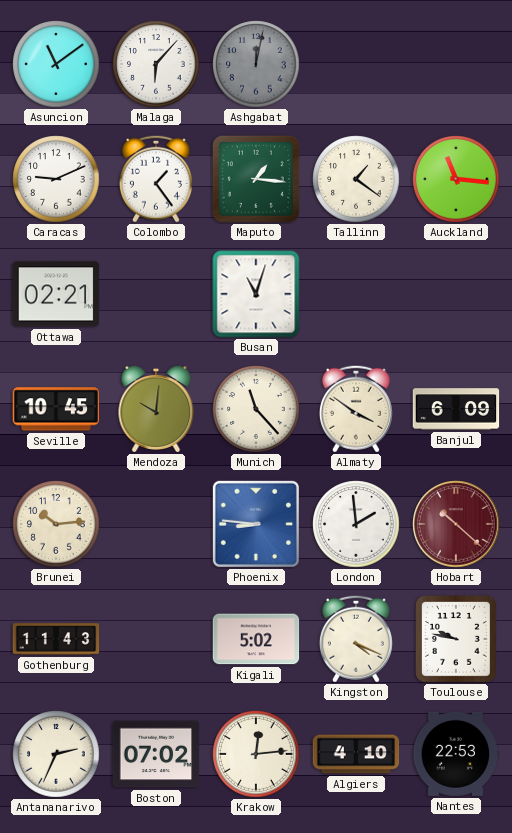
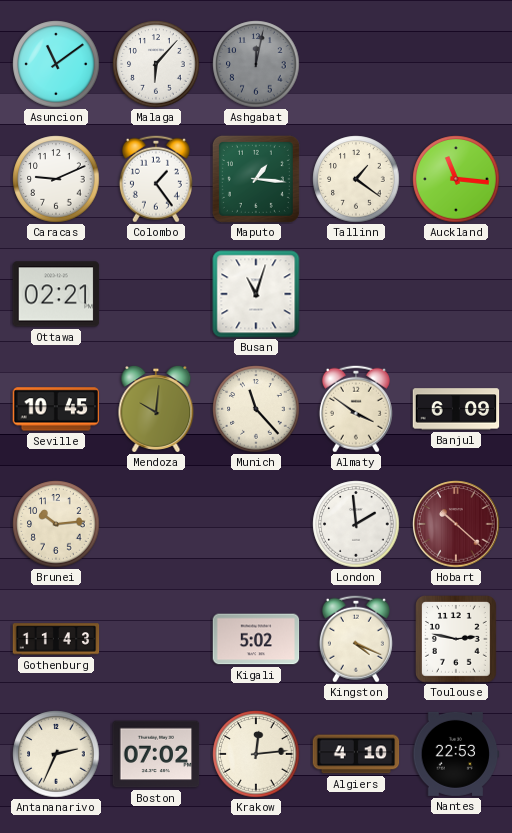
Phoenix: 8:46 -> none (256, 524)
Toulouse: 9:47 -> 2:47 (457, 640)
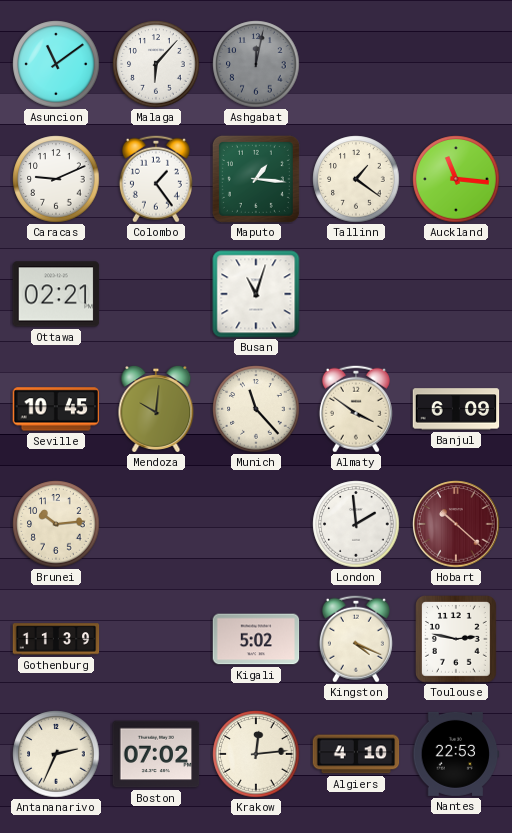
Gothenburg: 11:43 -> 11:39 (56, 639)
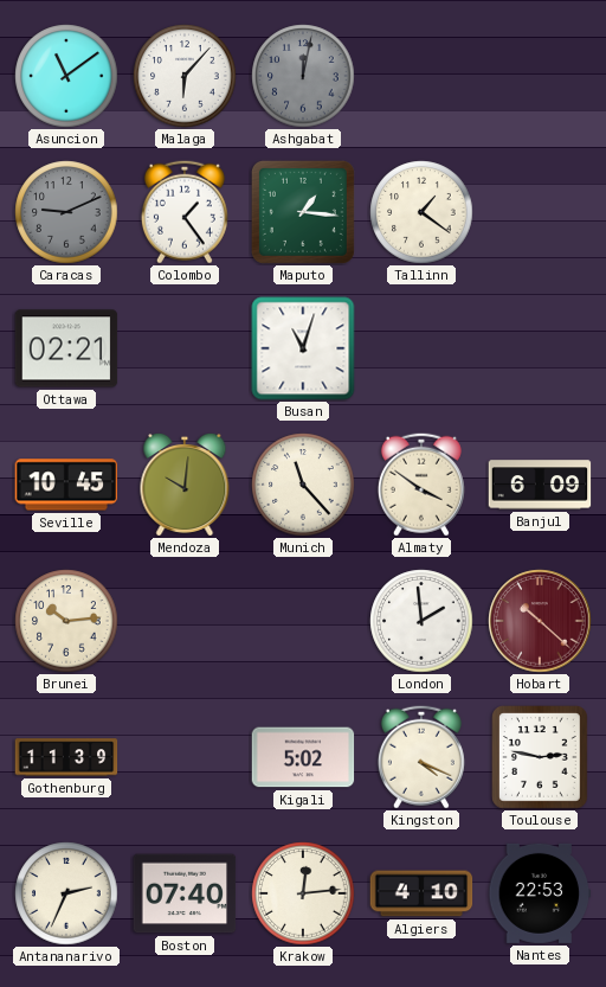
Caracas dial: white -> grey (66, 212)
Auckland: 11:16 -> none (456, 179)
Boston: 07:02 -> 07:40 (185, 893)
